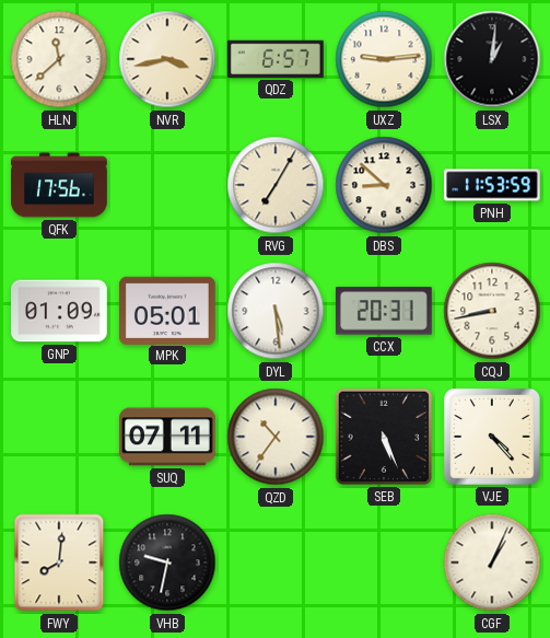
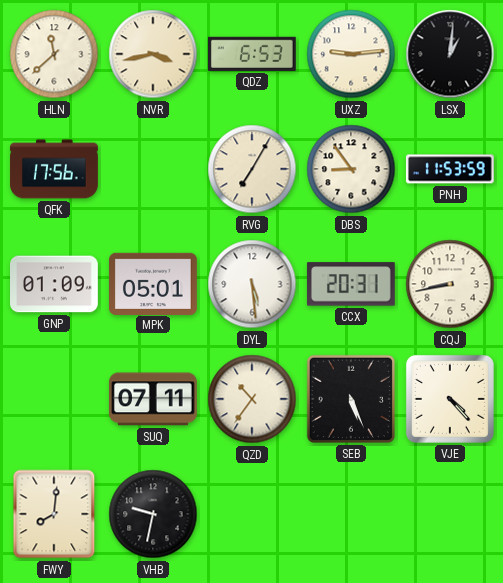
QDZ: 6:57 -> 6:53 (252, 54)
DBS: 8:52 -> 8:54 (351, 169)
CGF: 1:04 -> none (492, 562)
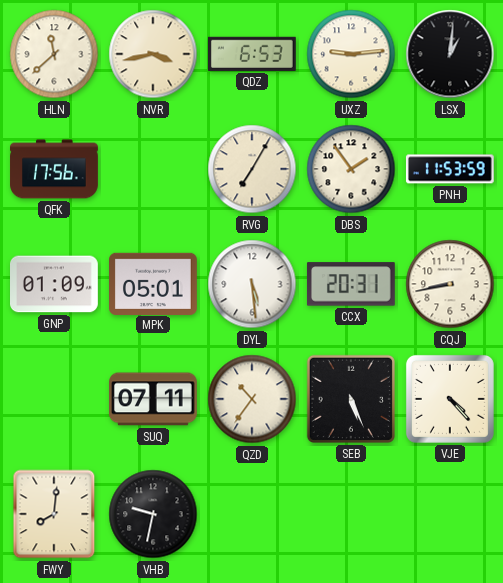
DBS: 8:54 -> 1:54 (351, 169)
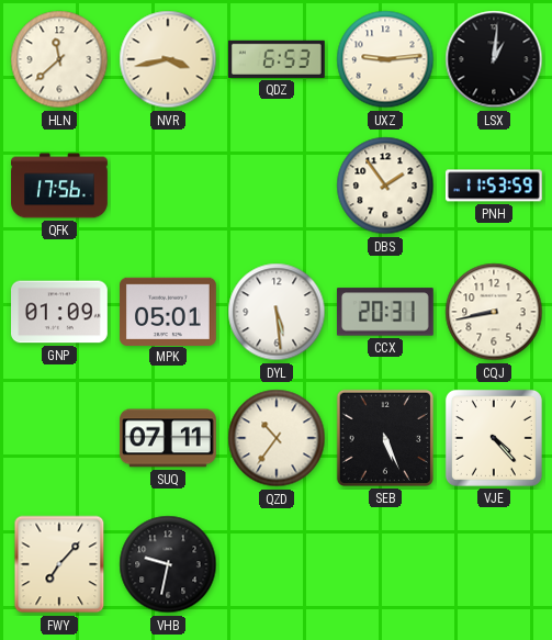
RVG: 7:05 -> none (252, 169)
FWY: 8:01 -> 7:07 (59, 564)
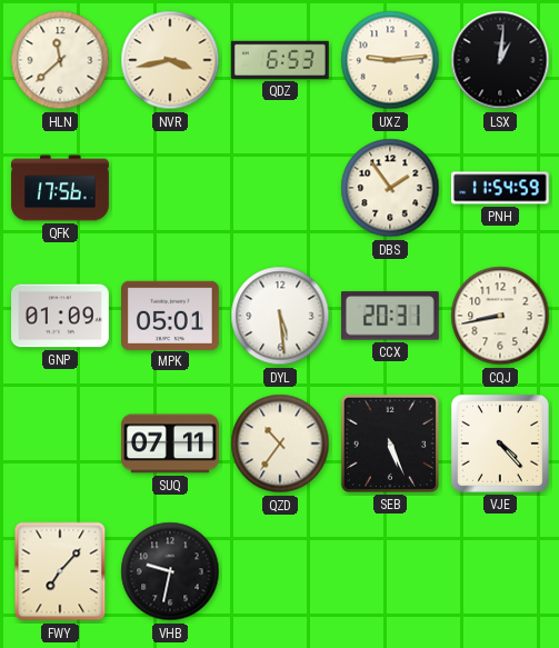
PNH: 11:53 -> 11:54 (500, 188)
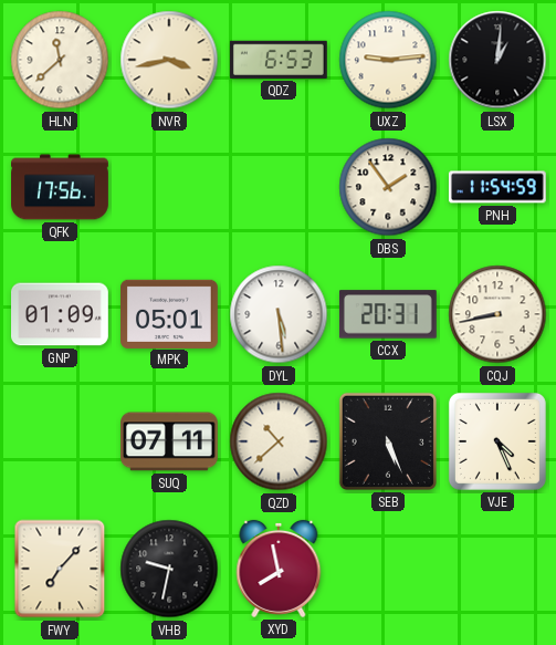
QZD: 10:36 -> 10:38 (279, 441)
VJE: 4:23 -> 4:26 (497, 441)
XYD: none -> 7:58 (279, 569)
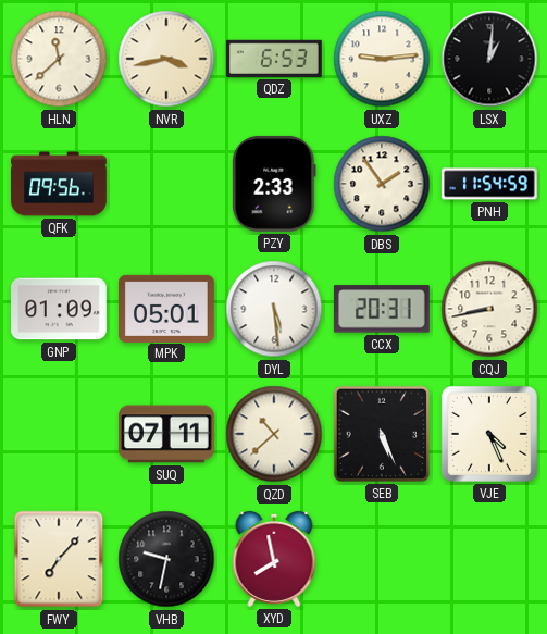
QFK: 17:56 -> 09:56 (59, 184)
PZY: none -> 2:33 (274, 184)
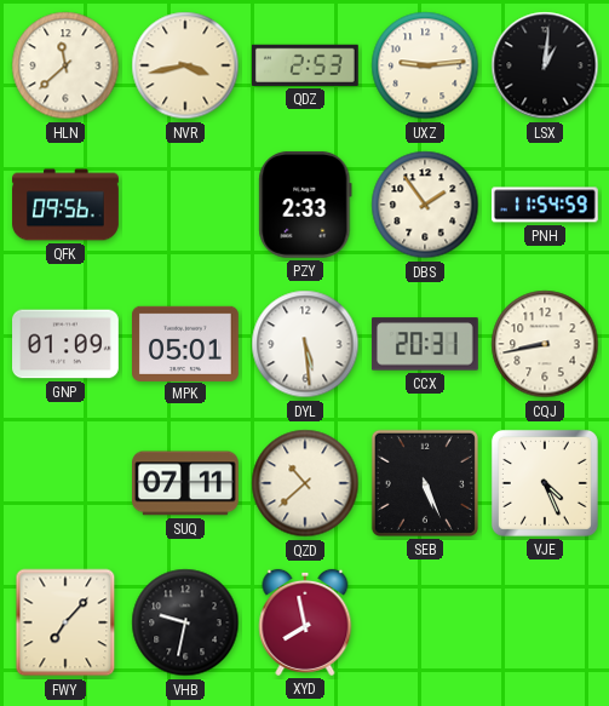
QDZ: 6:53 -> 2:53 (305, 65)
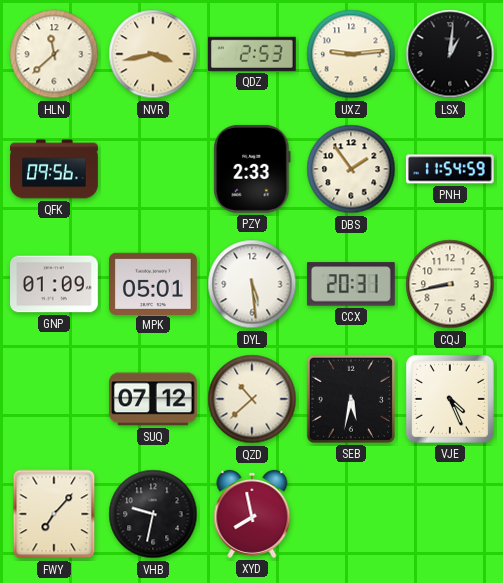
SUQ: 07:11 -> 07:12 (154, 399)
SEB: 5:26 -> 5:32 (351, 399)
